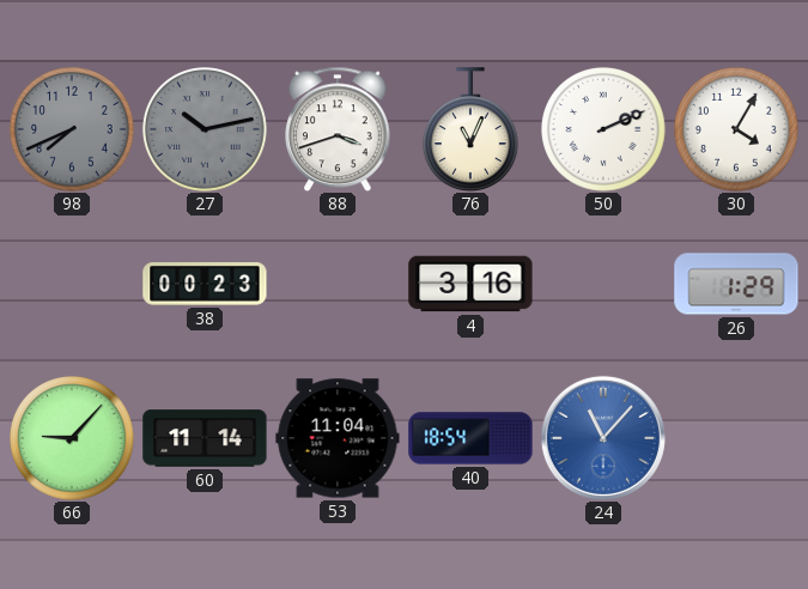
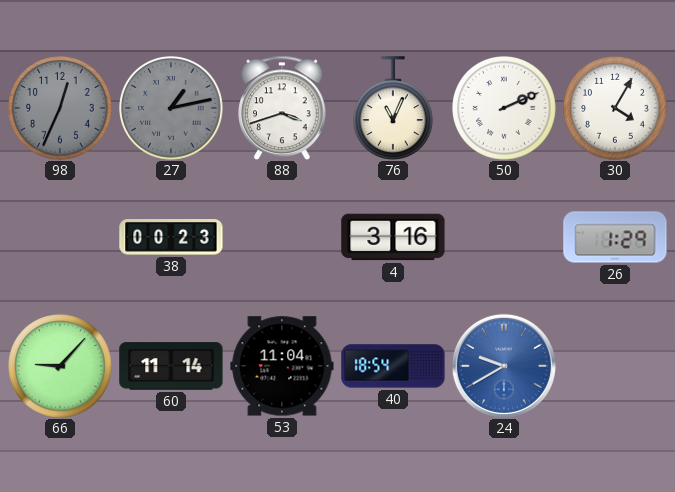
98: 7:41 -> 12:34 (61, 109)
27: 10:13 -> 1:13 (172, 109)
24: 11:07 -> 9:40 (504, 366)
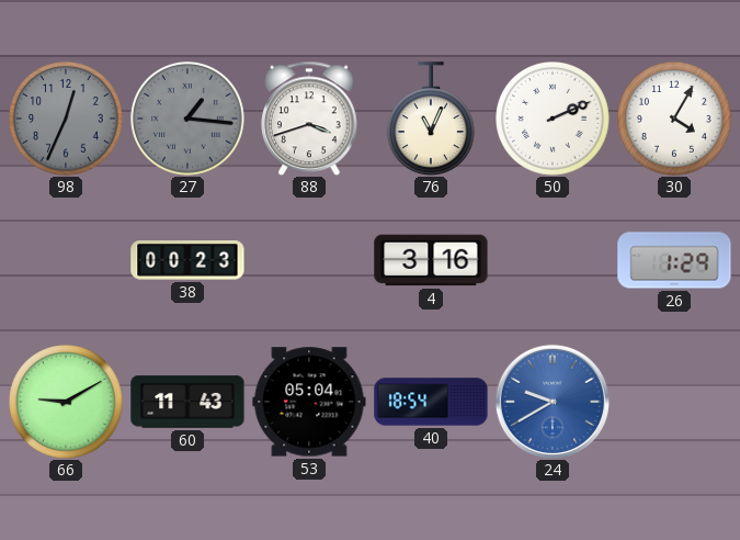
27: 1:13 -> 1:16 (189, 120)
66: 9:07 -> 9:10 (67, 403)
60: 11:14 -> 11:43 (187, 402)
53: 11:04 -> 05:04 (309, 402)
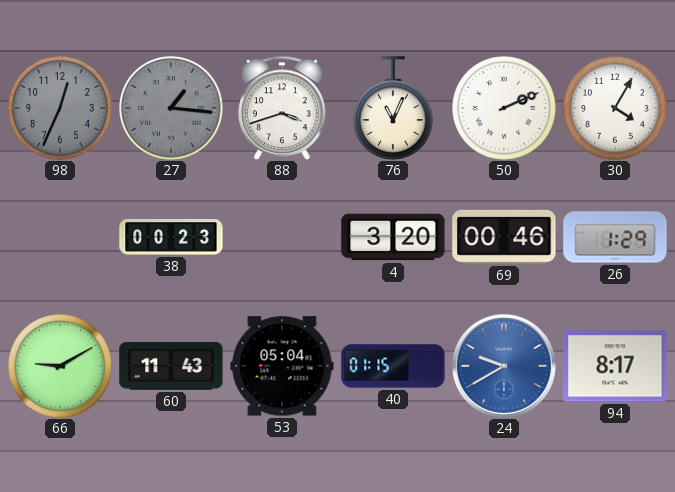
4: 3:16 -> 3:20 (393, 237)
69: none -> 00:46 (504, 237)
40: 18:54 -> 01:15 (393, 366)
94: none -> 8:17 (615, 366)
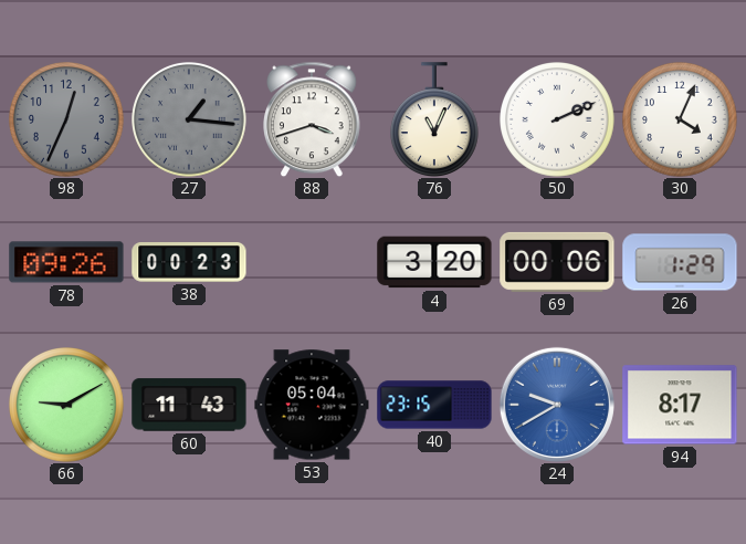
30: 4:05 -> 4:04 (681, 121)
78: none -> 09:26 (66, 262)
69: 00:46 -> 00:06 (557, 262)
40: 01:15 -> 23:15 (434, 405)
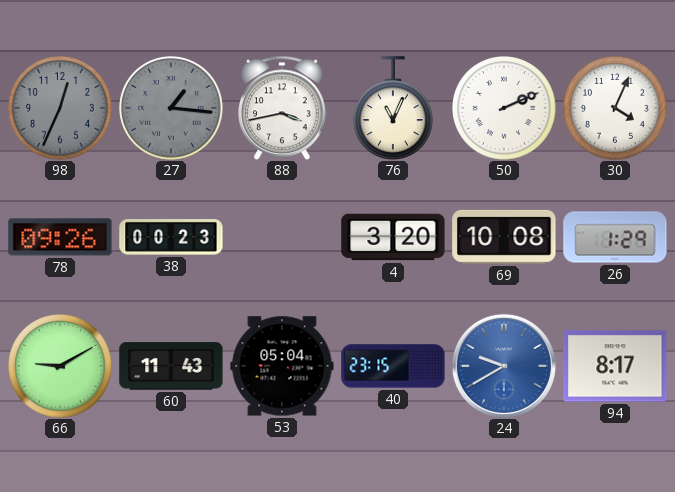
88: 3:42 -> 3:43 (283, 108)
69: 00:06 -> 10:08 (504, 237)
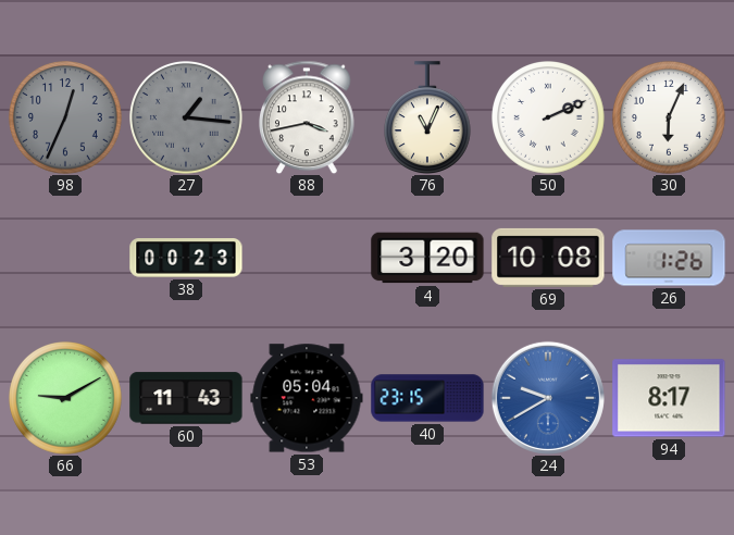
30: 4:04 -> 6:04 (670, 119)
78: 09:26 -> none (60, 237)
26: 1:29 -> 1:26 (669, 258)
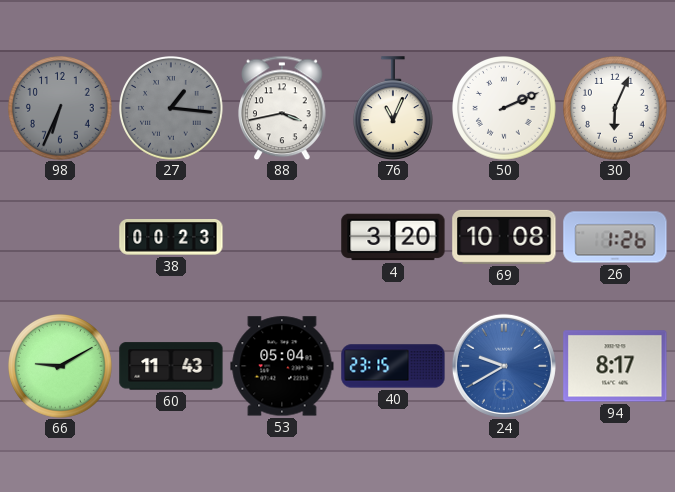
98: 12:34 -> 6:34 (61, 109)
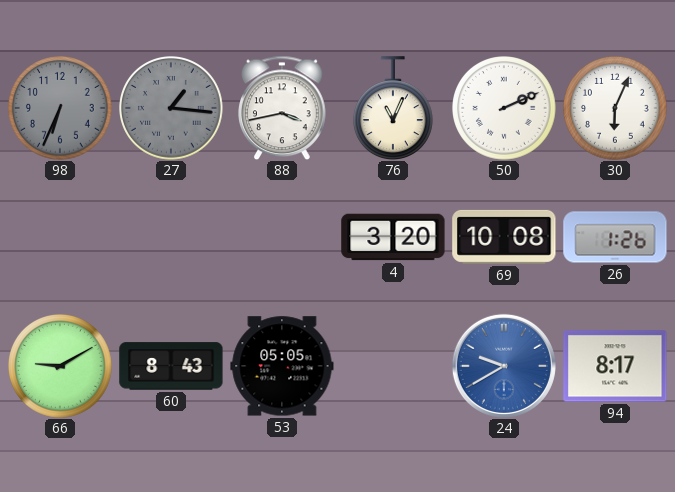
38: 00:23 -> none (171, 238)
60: 11:43 -> 8:43 (171, 366)
53: 05:04 -> 05:05 (282, 366)
40: 23:15 -> none (393, 366)
